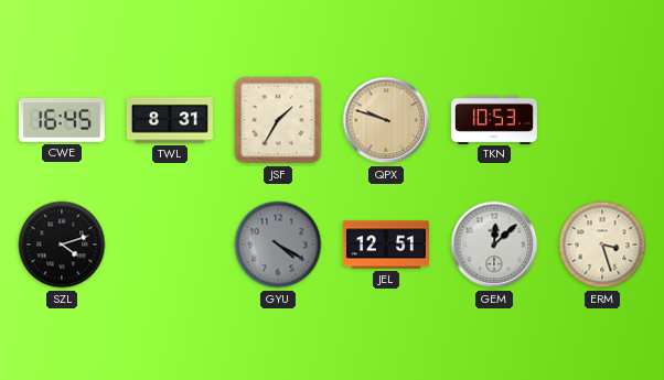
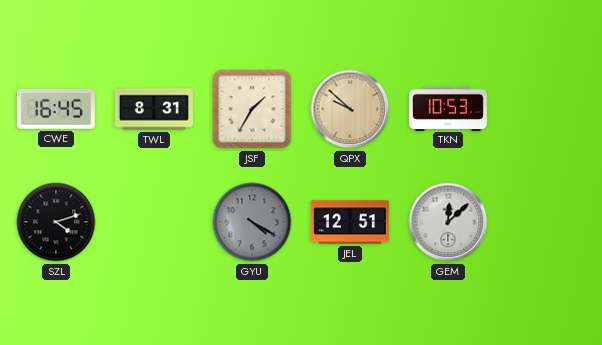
QPX: 9:48 -> 9:52 (350, 109)
ERM: 3:27 -> none (602, 245)
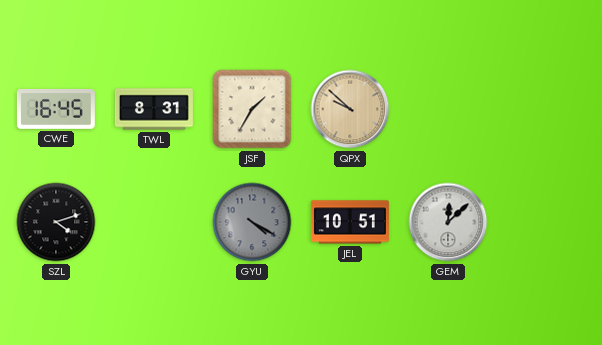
TKN: 10:53 -> none (448, 108)
JEL: 12:51 -> 10:51 (350, 222)
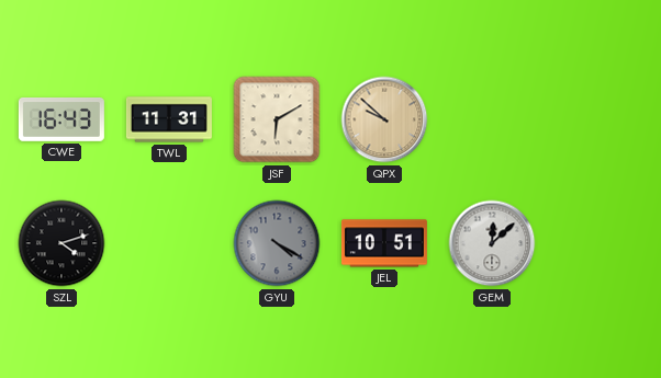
CWE: 16:45 -> 16:43 (61, 119)
TWL: 8:31 -> 11:31 (169, 119)
JSF: 1:35 -> 6:10 (277, 119)
